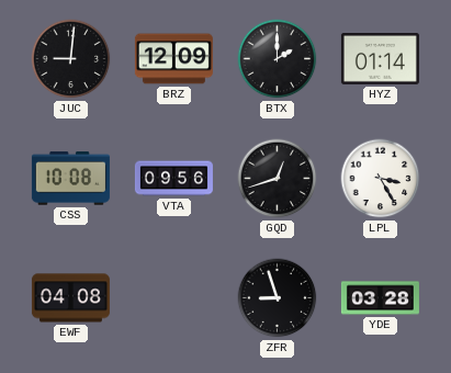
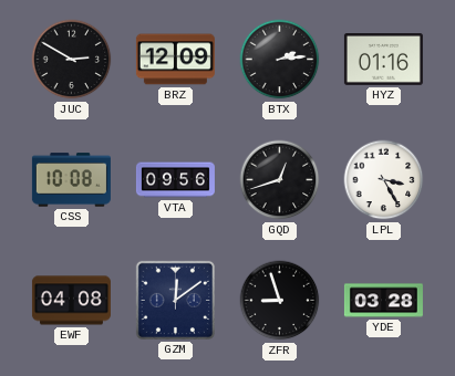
JUC: 9:01 -> 2:50 (72, 60)
BTX: 2:00 -> 2:14 (280, 60)
HYZ: 01:14 -> 01:16 (383, 60)
GZM: none -> 12:09 (175, 300)
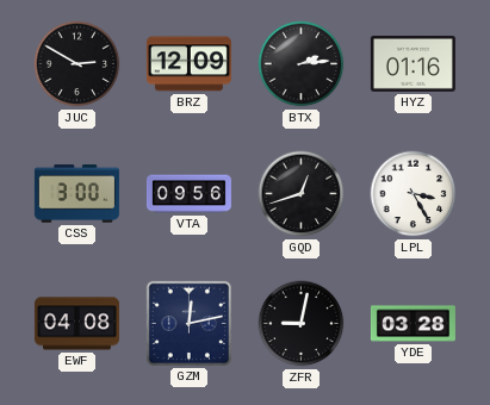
CSS: 10:08 -> 3:00 (76, 194)
GZM: 12:09 -> 12:13 (188, 323)
ZFR: 8:57 -> 9:02 (302, 324)
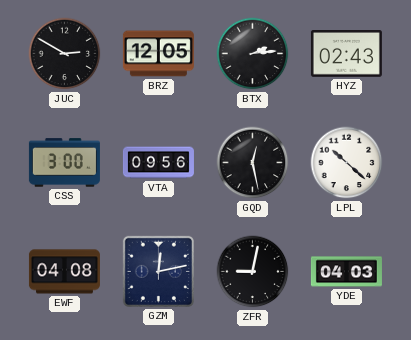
BRZ: 12:09 -> 12:05 (158, 54)
HYZ: 01:16 -> 02:43 (346, 54)
GQD: 12:42 -> 12:28 (253, 163)
LPL: 3:25 -> 10:22 (347, 163)
YDE: 03:28 -> 04:03 (346, 272)
